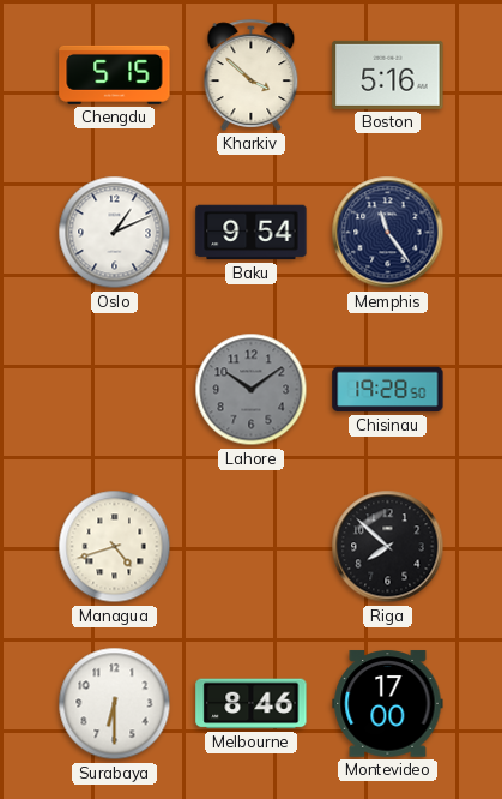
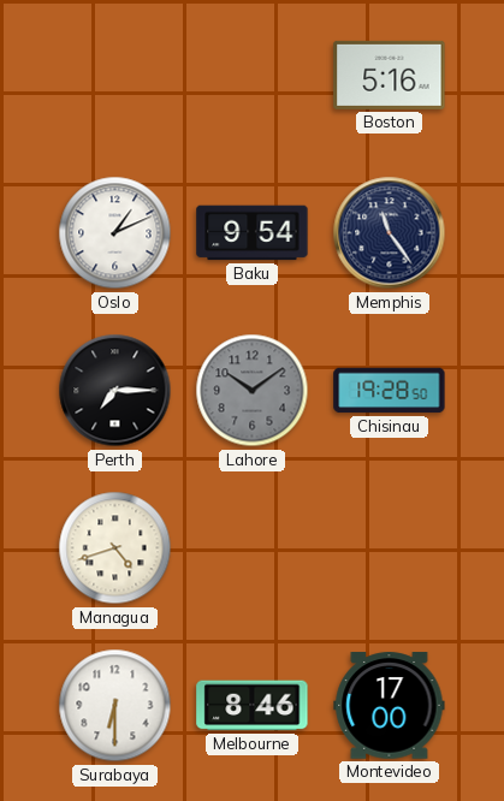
Chengdu: 5:15 -> none (115, 74)
Kharkiv: 3:52 -> none (252, 74)
Perth: none -> 7:15 (115, 391)
Riga: 7:52 -> none (388, 547)
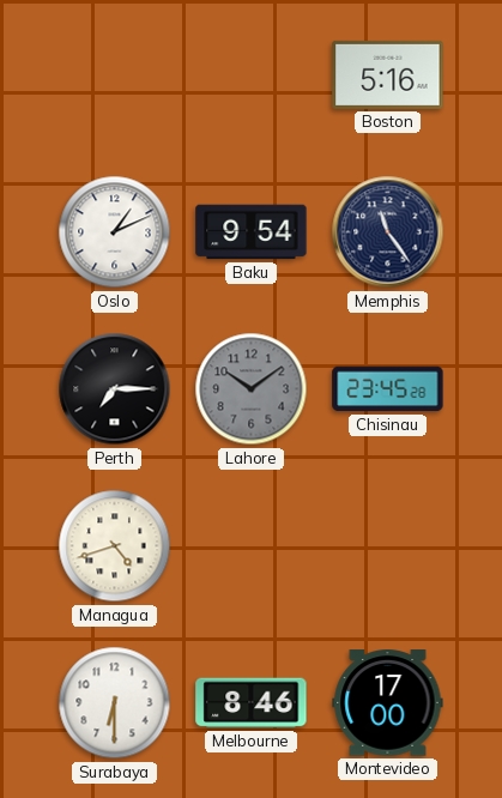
Chisinau: 19:28 -> 23:45 (388, 389)
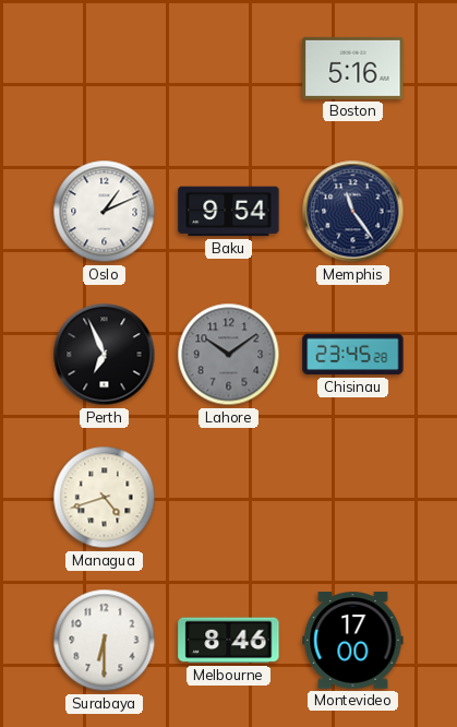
Perth: 7:15 -> 6:56 (105, 355)
